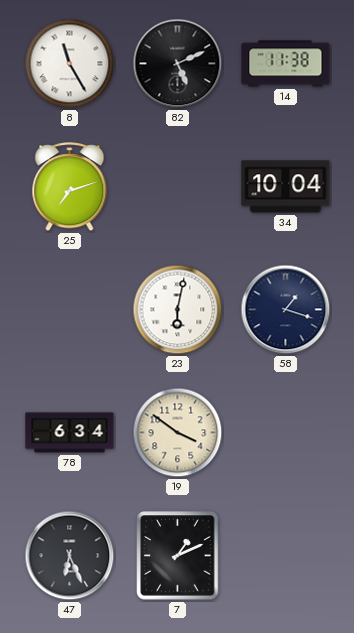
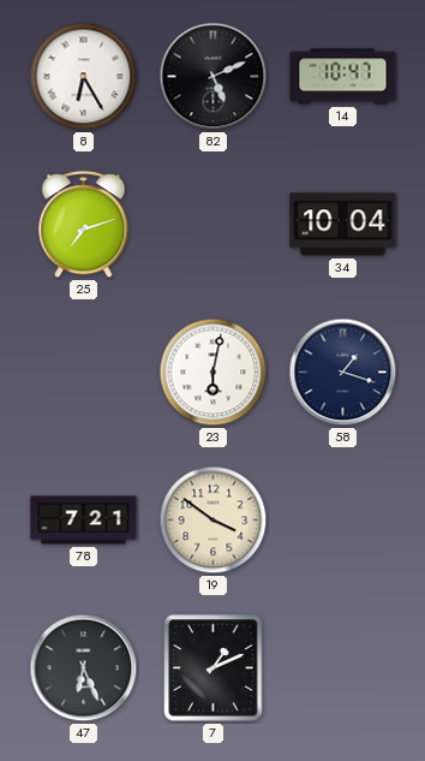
8: 11:25 -> 6:25 (84, 77)
14: 11:38 -> 10:47 (343, 77)
78: 6:34 -> 7:21 (84, 521)
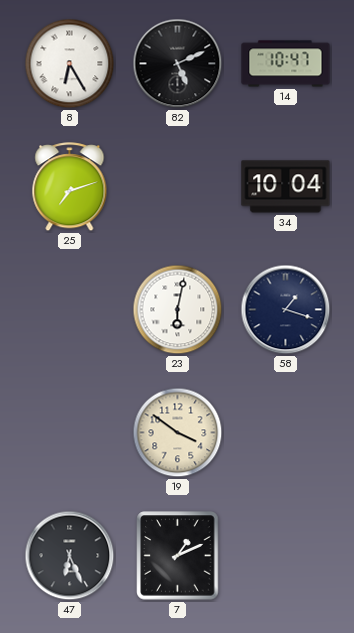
78: 7:21 -> none (84, 521)
